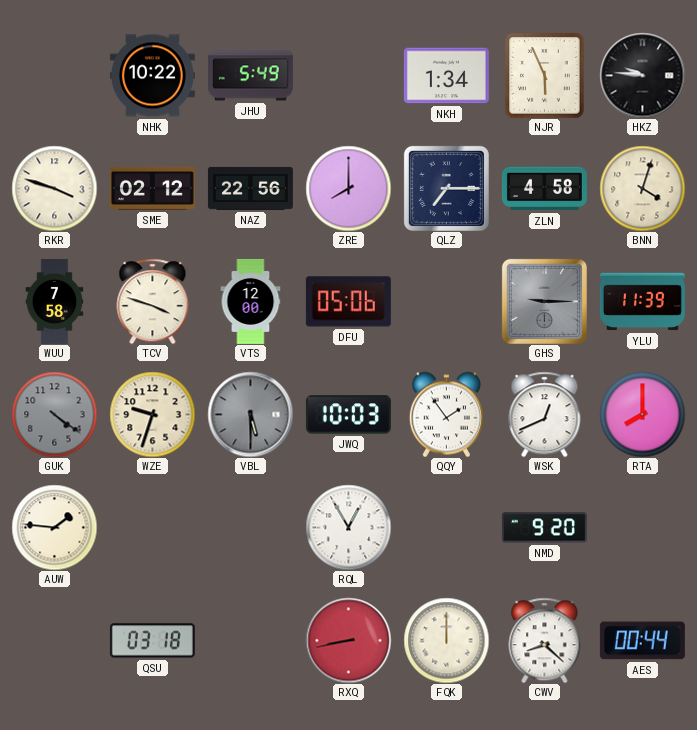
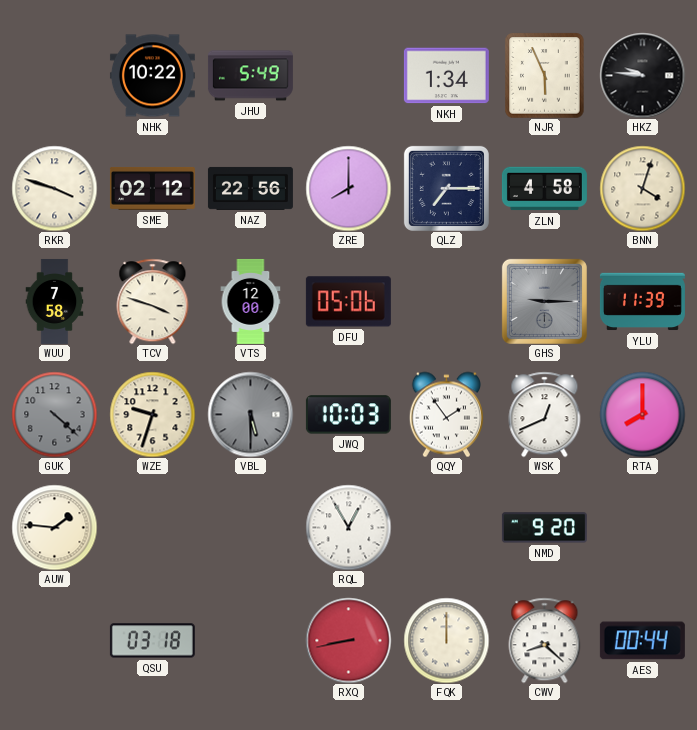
GUK: 4:21 -> 4:22 (54, 414)
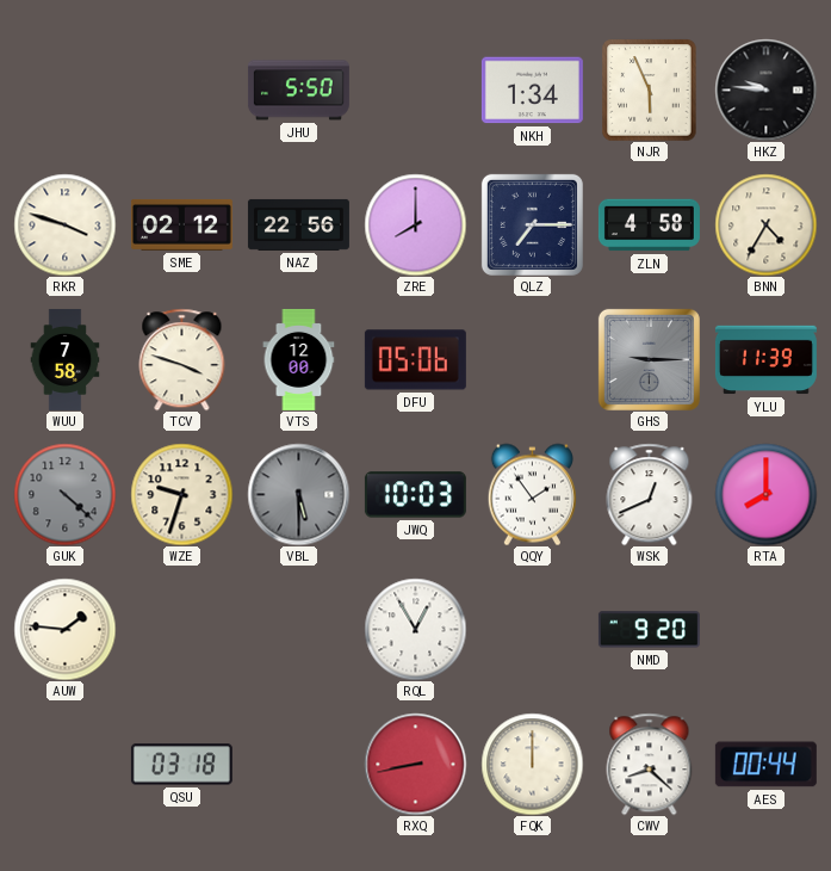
NHK: 10:22 -> none (152, 76)
JHU: 5:49 -> 5:50 (298, 91)
BNN: 4:03 -> 4:35 (765, 224)
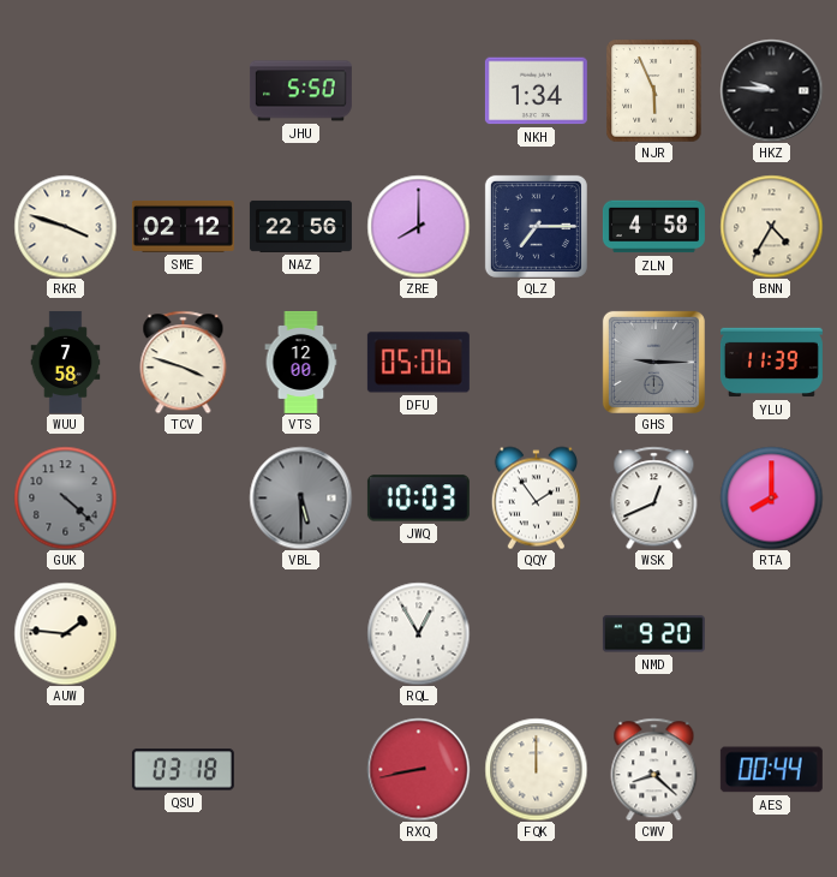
WZE: 9:33 -> none (181, 494)
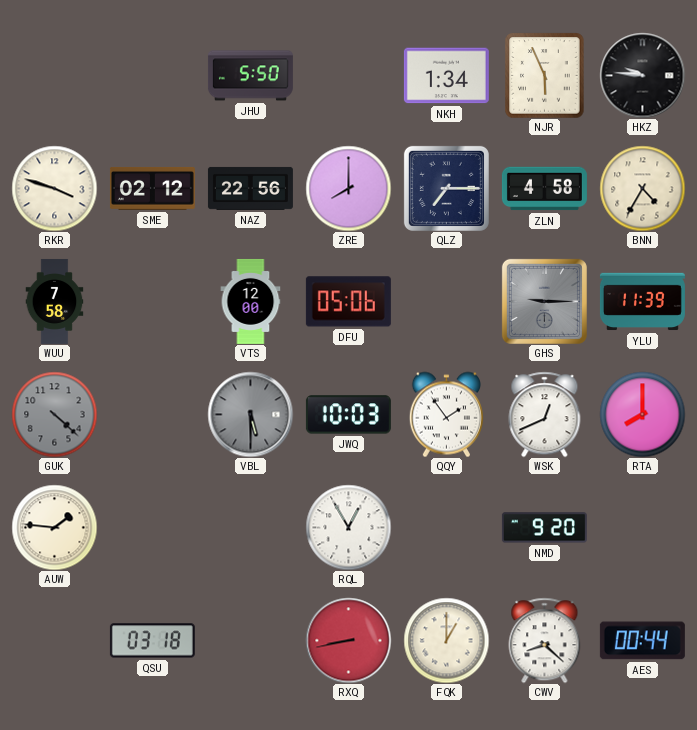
TCV: 3:48 -> none (184, 362)
FQK: 12:00 -> 1:00 (446, 640)
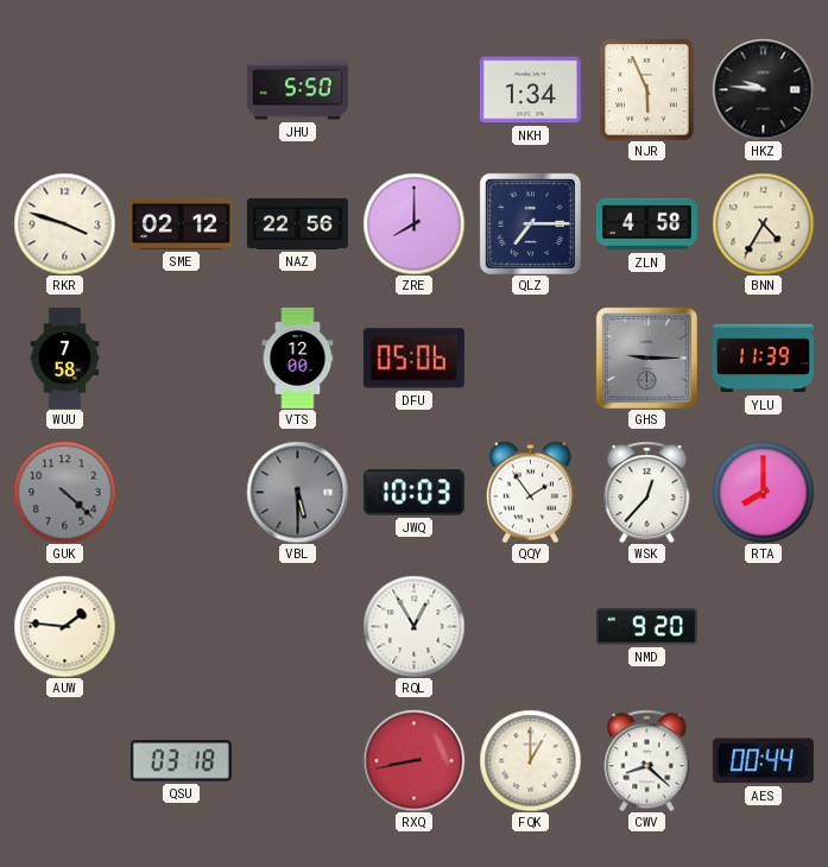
WSK: 12:41 -> 12:37 (647, 492)
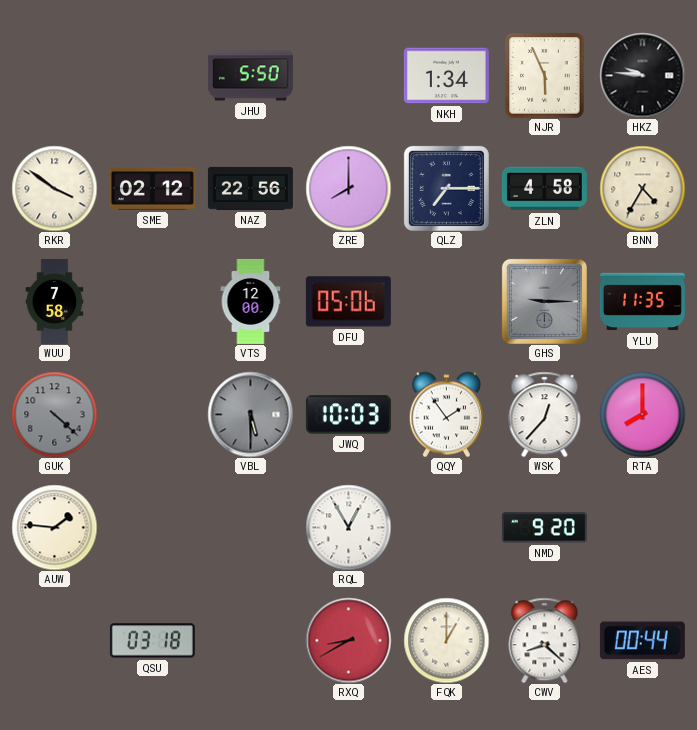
RKR: 3:48 -> 3:51 (54, 188)
YLU: 11:39 -> 11:35 (642, 302)
RXQ: 8:43 -> 8:40 (348, 640)
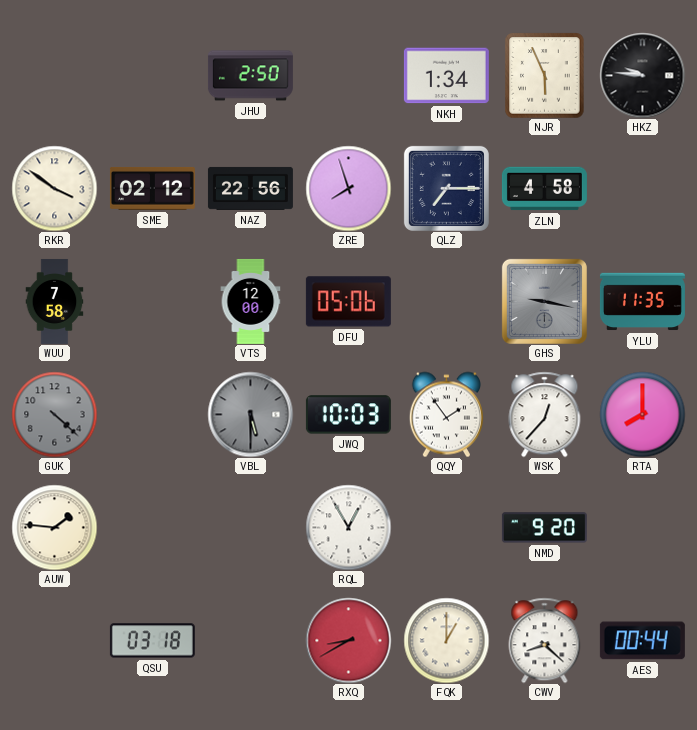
JHU: 5:50 -> 2:50 (250, 76)
ZRE: 8:00 -> 7:57 (348, 188)
BNN: 4:35 -> none (642, 188)
GHS: 9:15 -> 9:17 (544, 301)
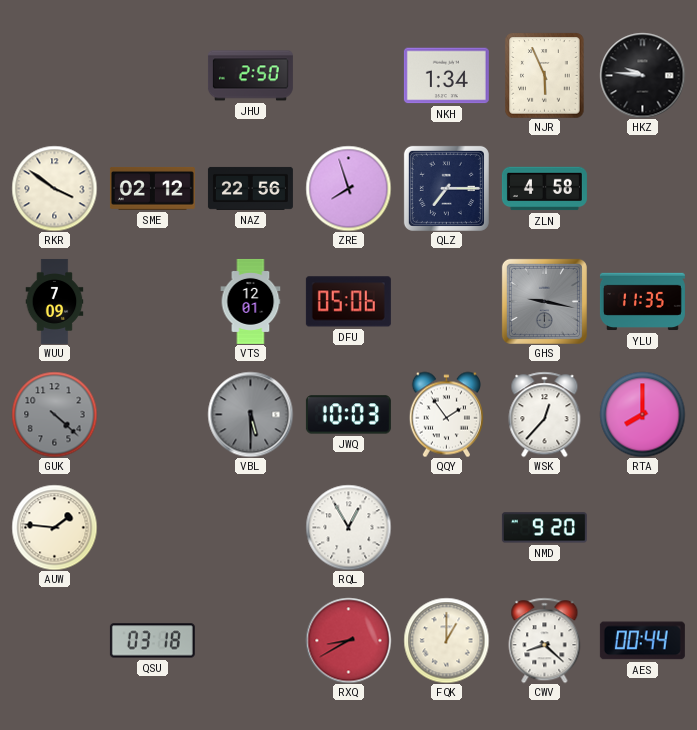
WUU: 7:58 -> 7:09 (55, 301)
VTS: 12:00 -> 12:01 (251, 301)
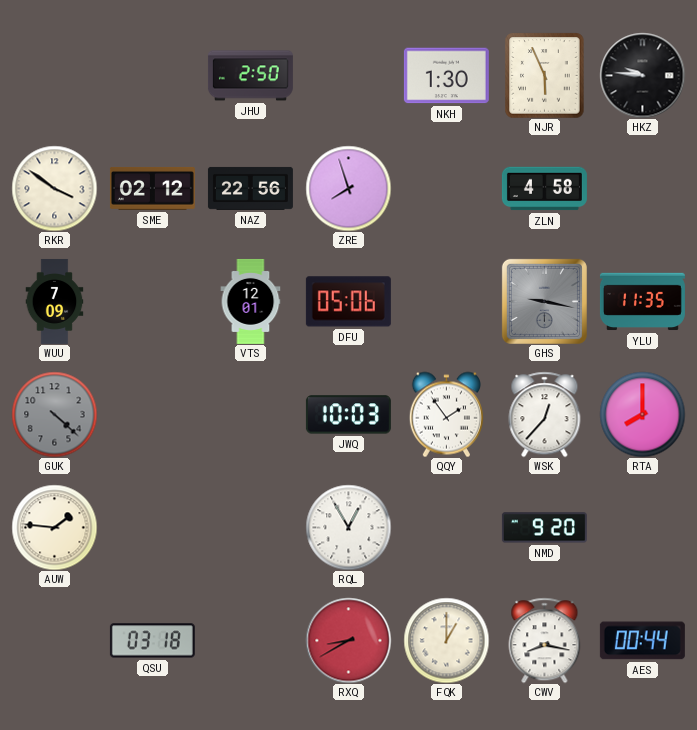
NKH: 1:34 -> 1:30 (446, 76)
QLZ: 7:15 -> none (446, 188)
VBL: 5:30 -> none (250, 414)
CWV: 8:22 -> 8:17 (545, 640)
